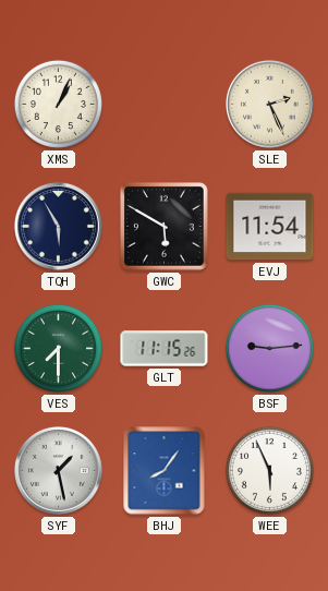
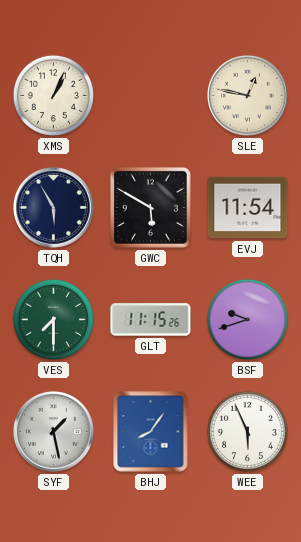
SLE: 2:26 -> 12:47 (248, 96)
BSF: 9:14 -> 9:42 (247, 319)
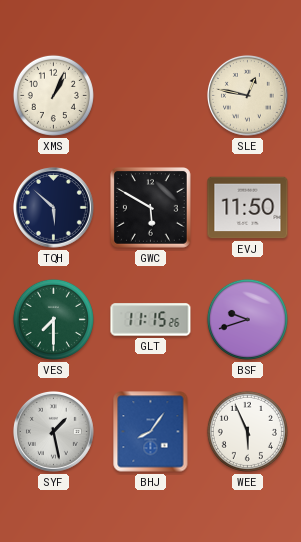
TQH: 5:55 -> 5:52 (54, 208)
EVJ: 11:54 -> 11:50 (248, 208)
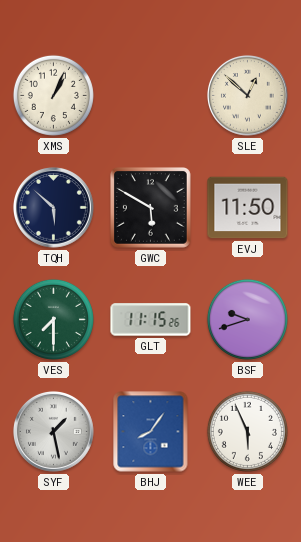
SLE: 12:47 -> 12:52 (248, 96)
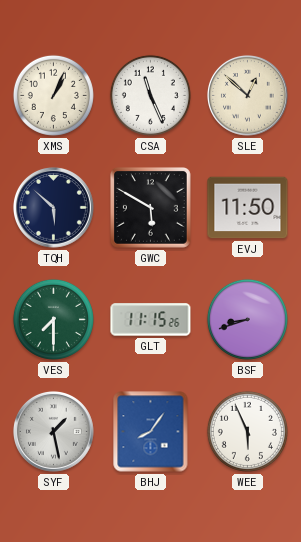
CSA: none -> 11:26 (150, 95)
BSF: 9:42 -> 8:42 (247, 319)
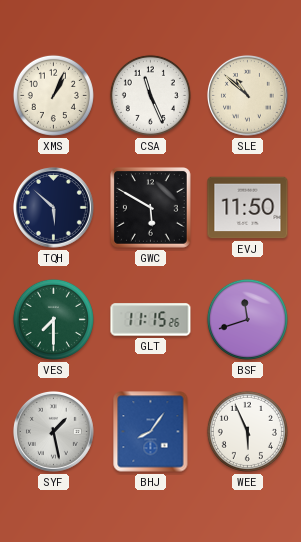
SLE: 12:52 -> 10:52 (248, 96)
BSF: 8:42 -> 11:42 (247, 319)
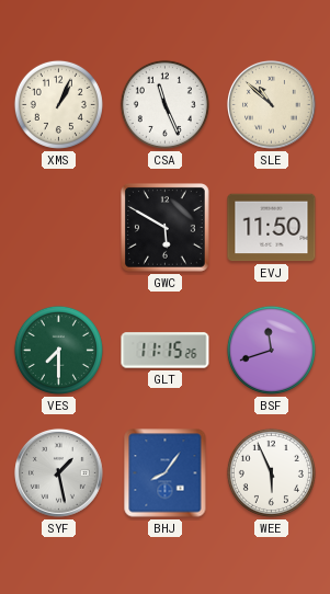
TQH: 5:52 -> none (54, 208)
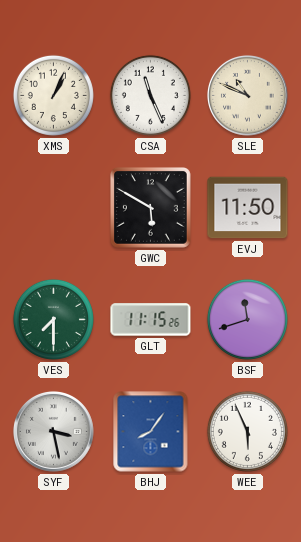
SLE: 10:52 -> 10:49 (248, 96)
SYF: 1:28 -> 3:28 (54, 432)
